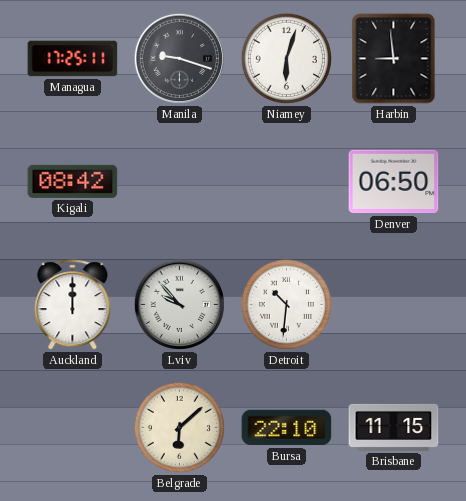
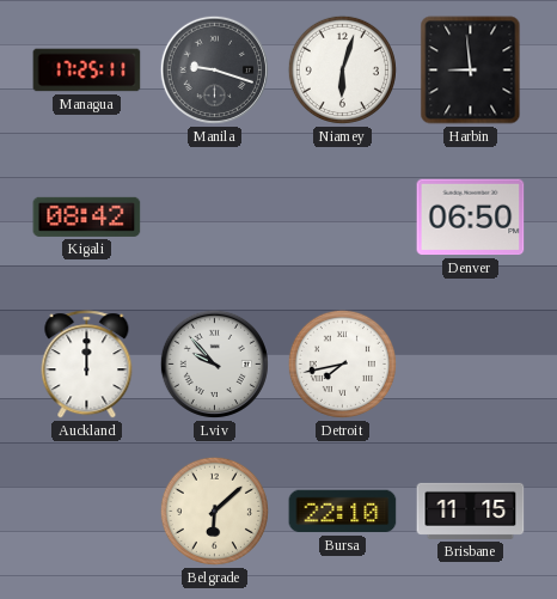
Detroit: 10:31 -> 7:43 (342, 363)
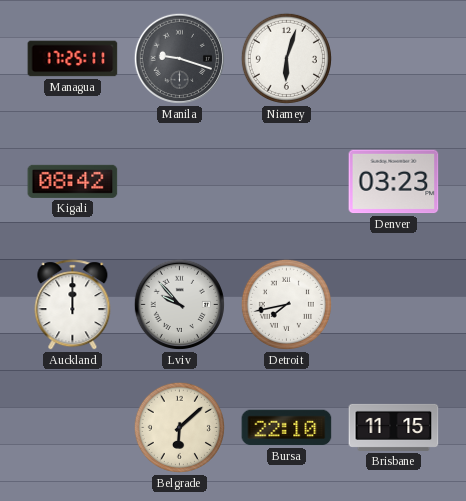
Harbin: 8:59 -> none (471, 71)
Denver: 06:50 -> 03:23 (394, 182)
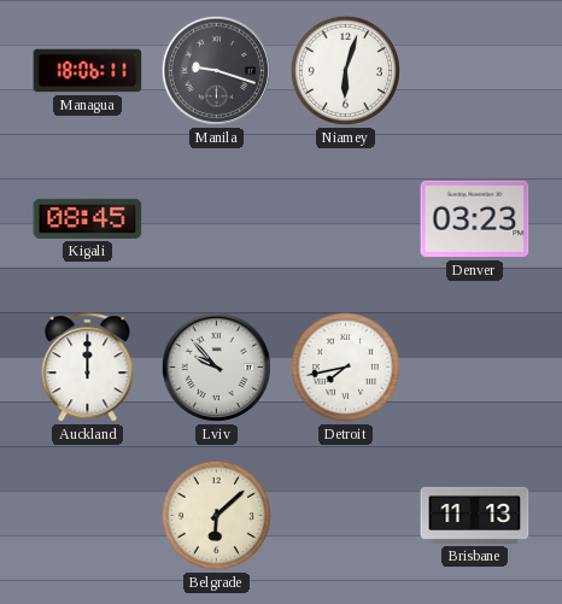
Managua: 17:25 -> 18:06 (88, 71)
Kigali: 08:42 -> 08:45 (88, 218)
Bursa: 22:10 -> none (287, 428)
Brisbane: 11:15 -> 11:13 (475, 515)
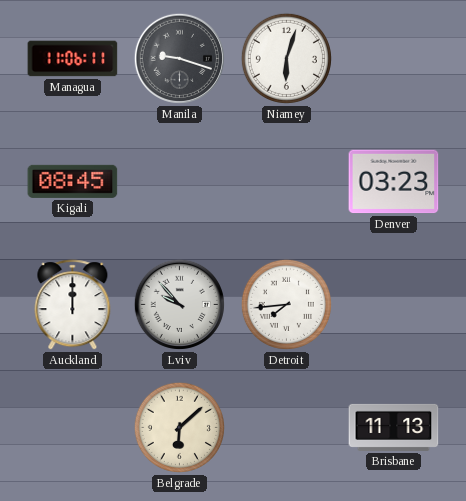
Managua: 18:06 -> 11:06 (73, 59)
Detroit: 7:43 -> 7:44 (286, 304)
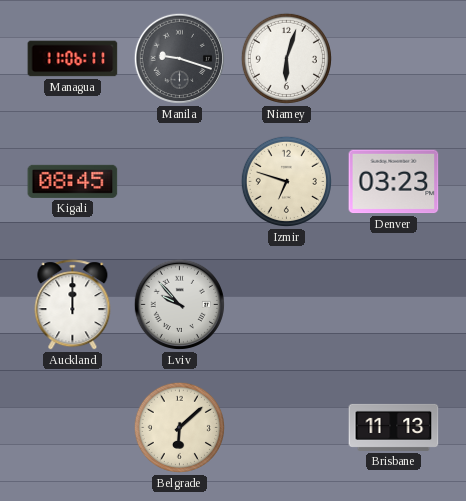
Izmir: none -> 6:48 (286, 181)
Detroit: 7:44 -> none (286, 304)
